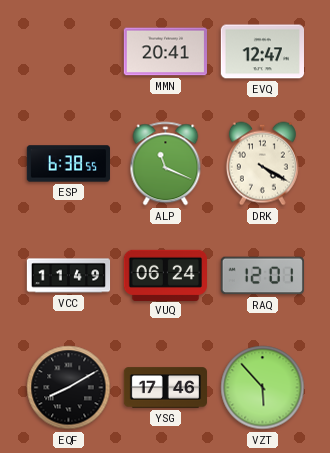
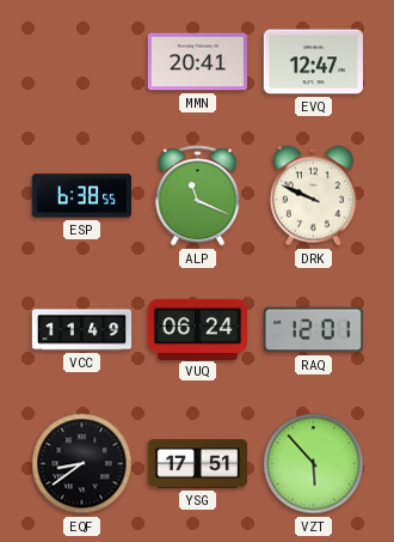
DRK: 4:20 -> 9:49 (313, 196)
EQF: 8:10 -> 8:39 (82, 464)
YSG: 17:46 -> 17:51 (198, 464)
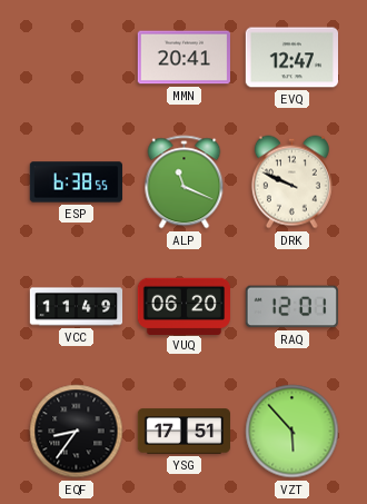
VUQ: 06:24 -> 06:20 (183, 306)
EQF: 8:39 -> 8:36 (77, 432)
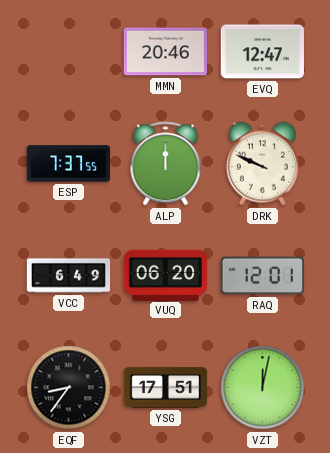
MMN: 20:41 -> 20:46 (165, 52)
ESP: 6:38 -> 7:37 (68, 164)
ALP: 11:19 -> 12:00 (166, 164)
VCC: 11:49 -> 6:49 (69, 276)
VZT: 5:53 -> 12:02 (263, 388)
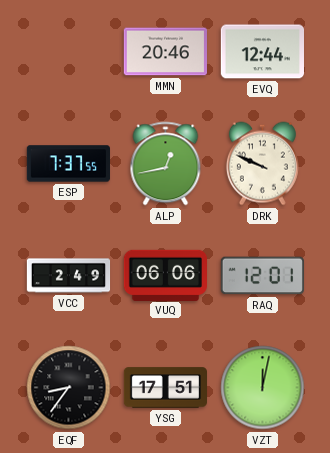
EVQ: 12:47 -> 12:44 (262, 52)
ALP: 12:00 -> 12:43 (166, 164)
VCC: 6:49 -> 2:49 (69, 276)
VUQ: 06:20 -> 06:06 (165, 275)
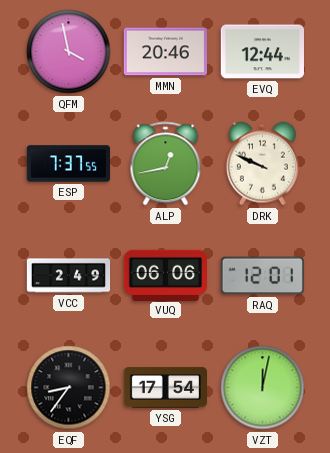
QFM: none -> 3:58 (69, 52)
YSG: 17:51 -> 17:54 (166, 388)
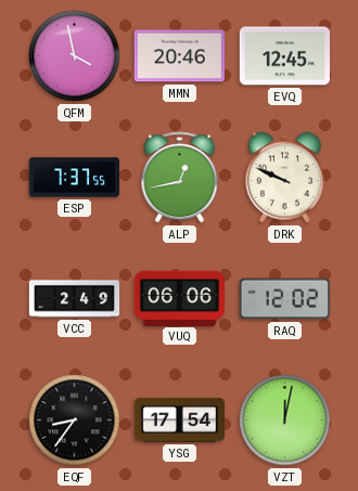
EVQ: 12:44 -> 12:45 (284, 56)
RAQ: 12:01 -> 12:02 (284, 299)
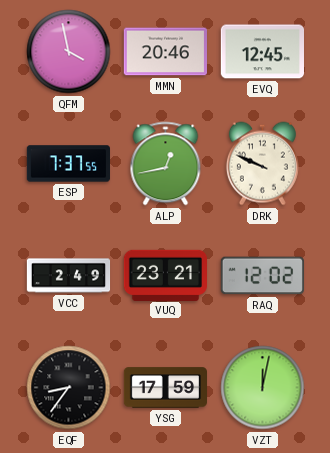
VUQ: 06:06 -> 23:21 (165, 275)
YSG: 17:54 -> 17:59 (166, 388)
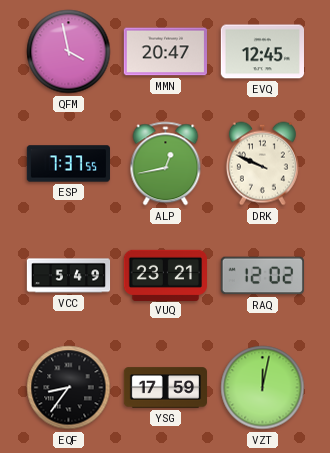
MMN: 20:46 -> 20:47 (165, 52)
VCC: 2:49 -> 5:49 (69, 276)
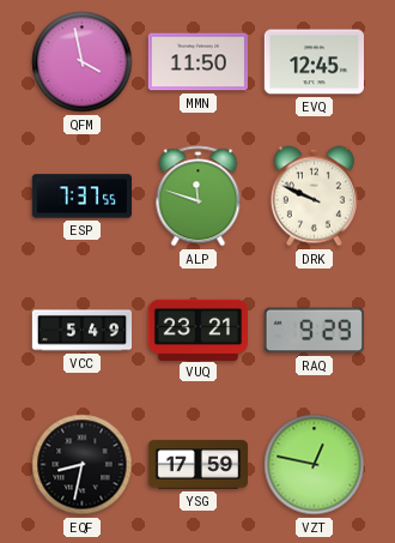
MMN: 20:47 -> 11:50 (197, 62)
ALP: 12:43 -> 11:48 (199, 197)
RAQ: 12:02 -> 9:29 (314, 331)
EQF: 8:36 -> 8:32 (83, 465)
VZT: 12:02 -> 12:47 (315, 465)
